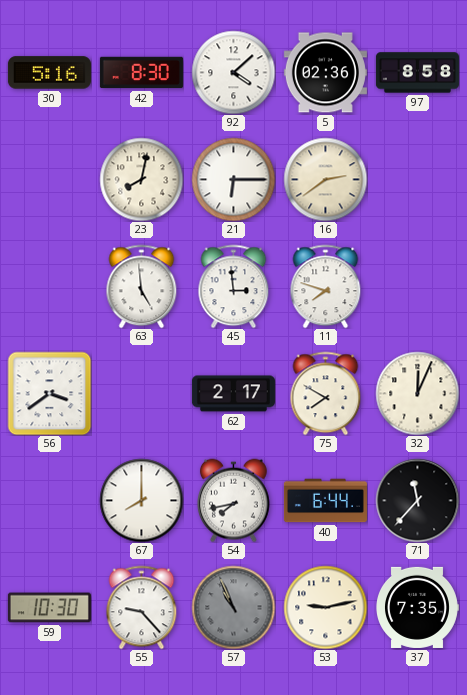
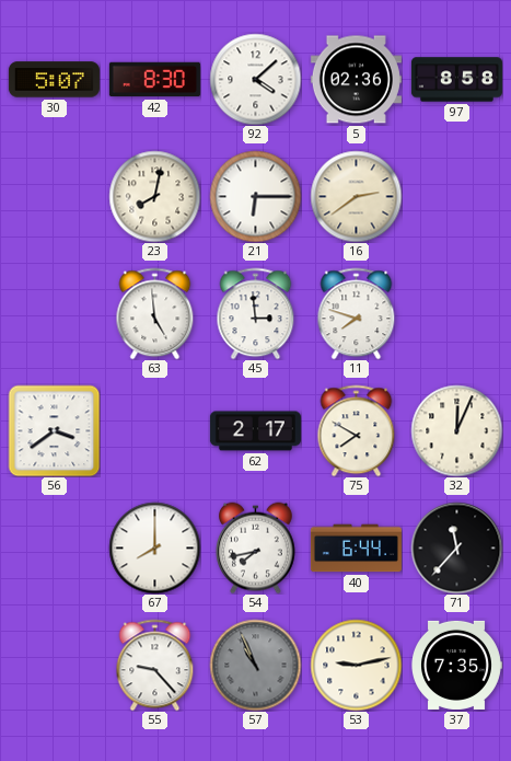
30: 5:16 -> 5:07 (54, 80)
59: 10:30 -> none (49, 608)
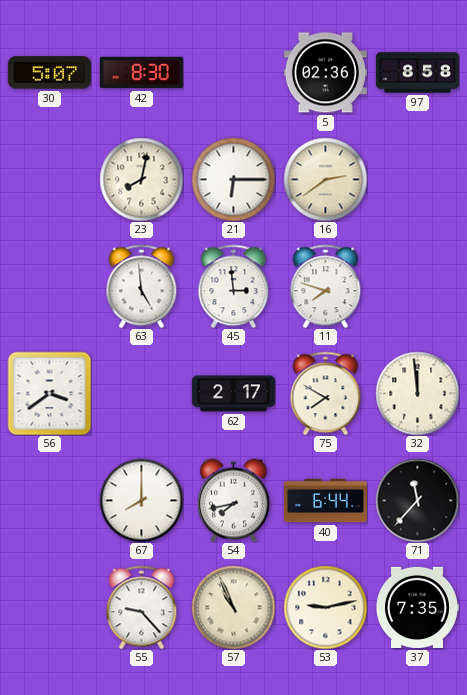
92: 4:08 -> none (255, 79)
32: 12:04 -> 11:59 (417, 393)
57 dial: grey -> cream (233, 607)
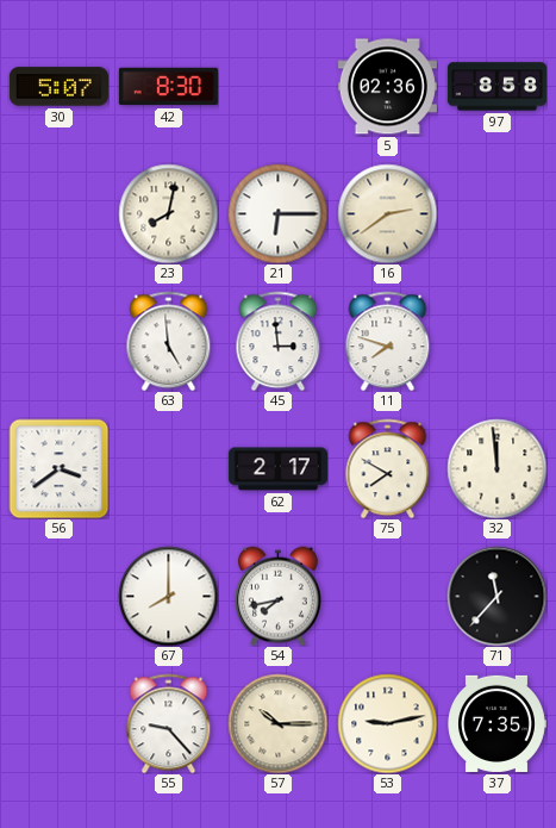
40: 6:44 -> none (325, 501)
57: 10:56 -> 10:15 (277, 723)
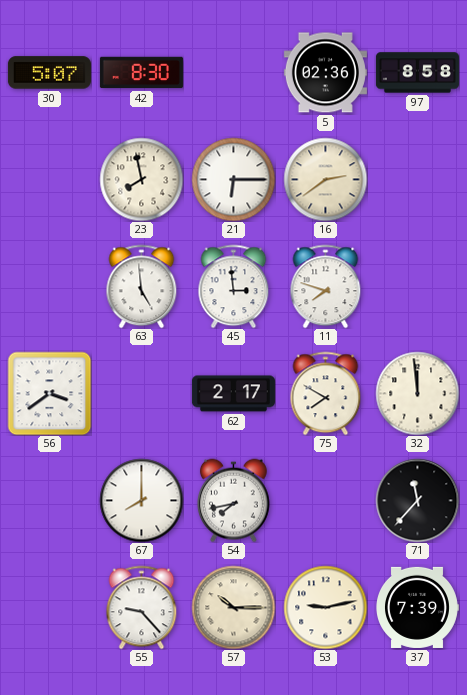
23: 8:02 -> 7:58 (141, 179)
37: 7:35 -> 7:39 (418, 607)
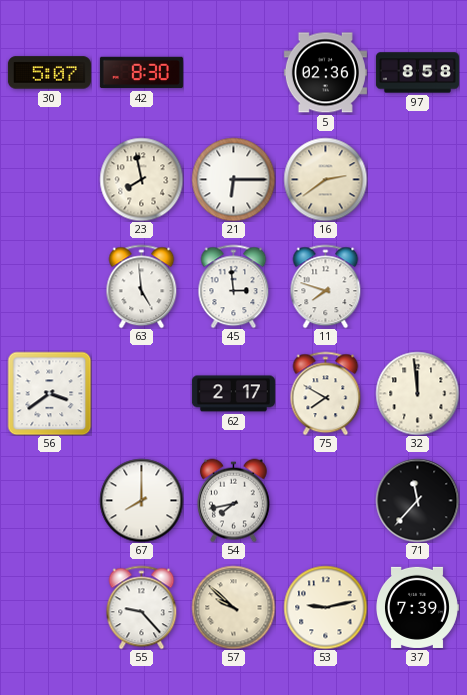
57: 10:15 -> 9:52 (233, 607)
